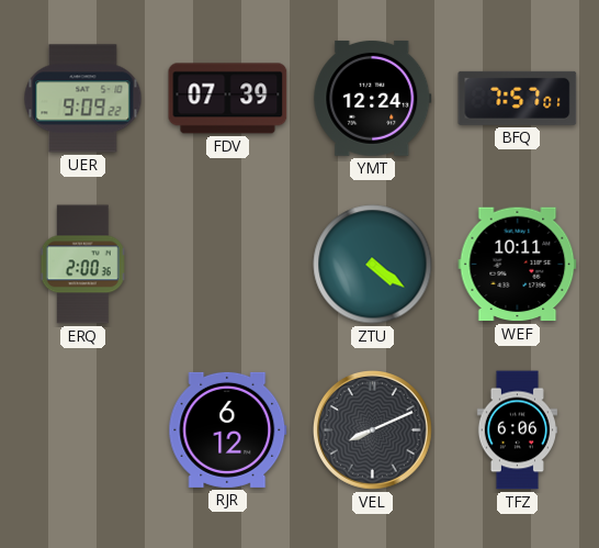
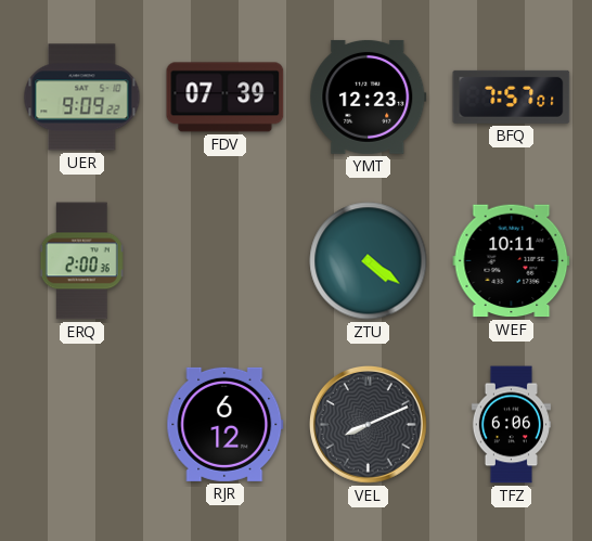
YMT: 12:24 -> 12:23 (369, 96)
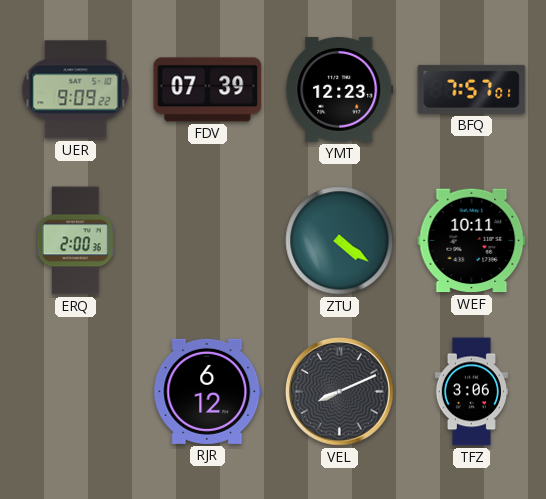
TFZ: 6:06 -> 3:06 (471, 392)
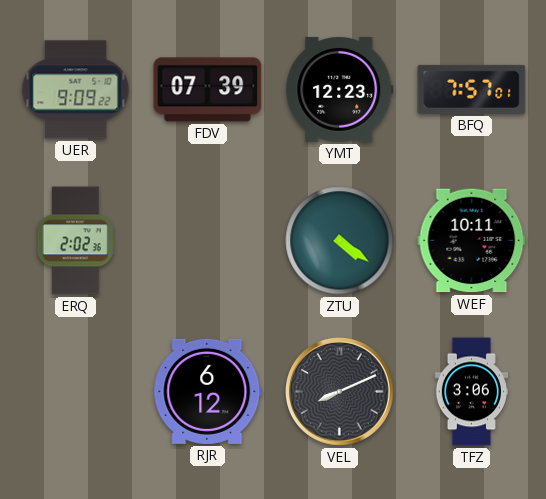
ERQ: 2:00 -> 2:02 (76, 241)
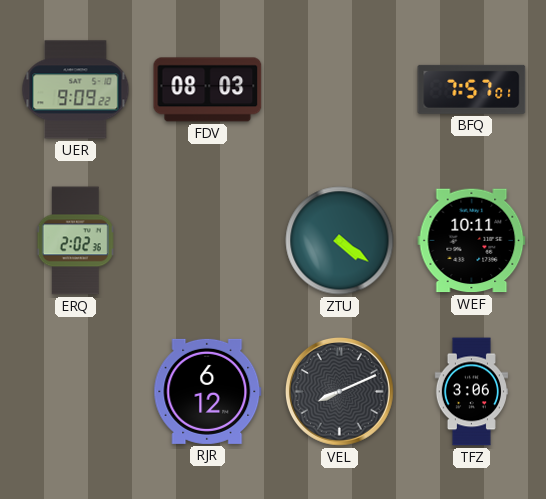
FDV: 07:39 -> 08:03 (208, 90)
YMT: 12:23 -> none (340, 89)
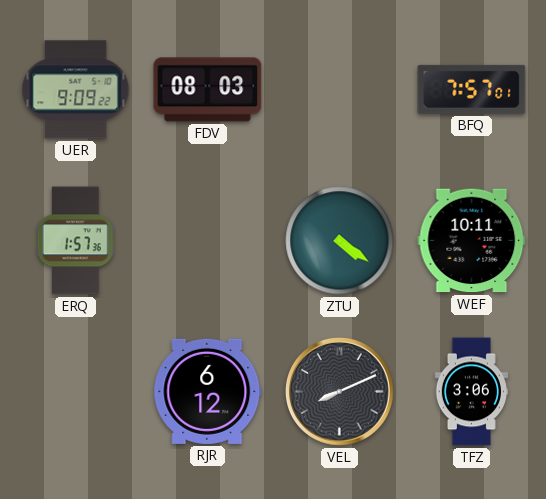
ERQ: 2:02 -> 1:57 (76, 241)
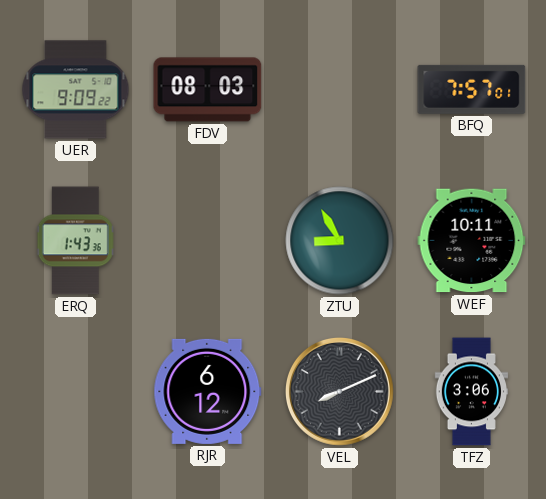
ERQ: 1:57 -> 1:43 (76, 241)
ZTU: 4:21 -> 8:55 (340, 241)
